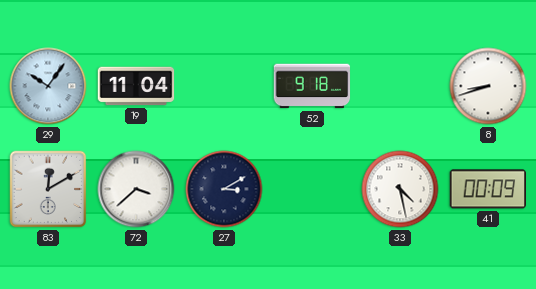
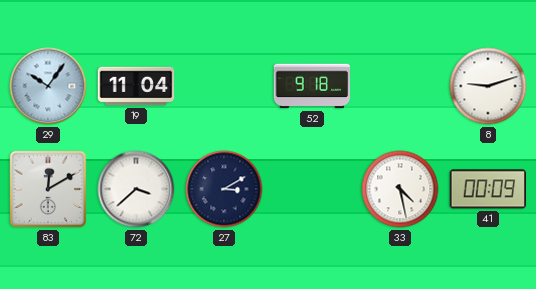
8: 8:42 -> 9:12 (488, 86)
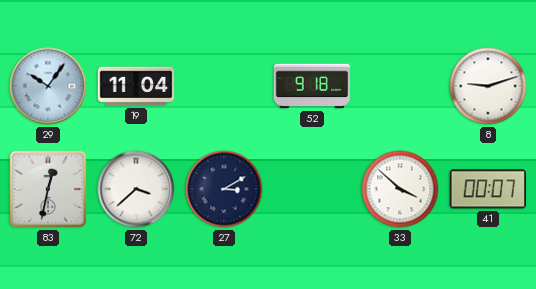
83: 12:10 -> 12:32 (48, 189)
33: 4:28 -> 3:52 (400, 189)
41: 00:09 -> 00:07 (487, 189)
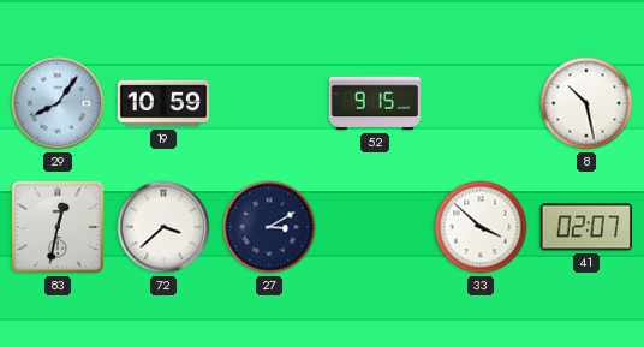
29: 10:06 -> 8:06 (58, 103)
19: 11:04 -> 10:59 (163, 103)
52: 9:18 -> 9:15 (375, 103)
8: 9:12 -> 10:28 (586, 103)
41: 00:07 -> 02:07 (585, 227)
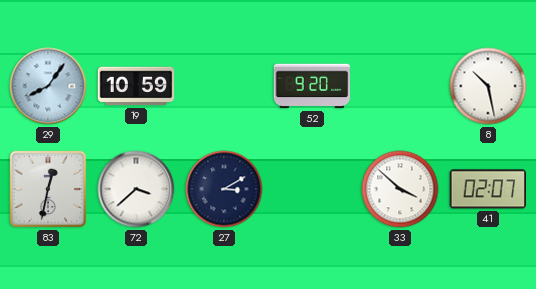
52: 9:15 -> 9:20 (312, 86)
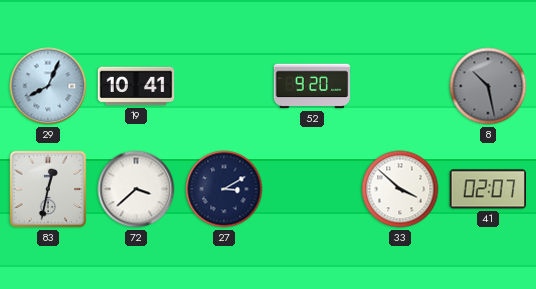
29: 8:06 -> 8:04 (48, 86)
19: 10:59 -> 10:41 (136, 86)
8 dial: white -> grey (488, 86)
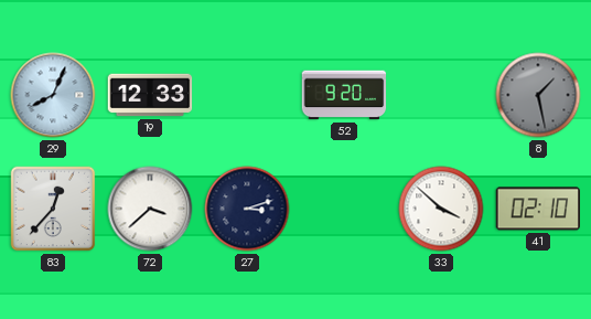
19: 10:41 -> 12:33 (150, 95)
8: 10:28 -> 1:28 (538, 95)
83: 12:32 -> 12:37 (53, 209)
27: 3:10 -> 3:12 (247, 209)
41: 02:07 -> 02:10 (537, 209)
